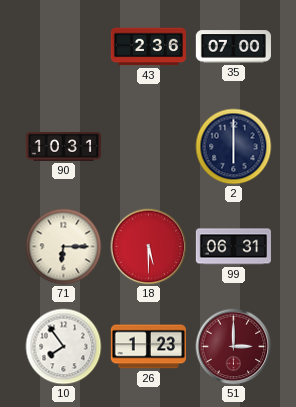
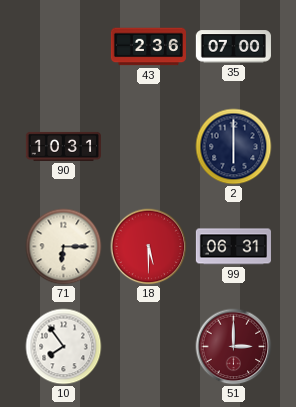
26: 1:23 -> none (148, 347)
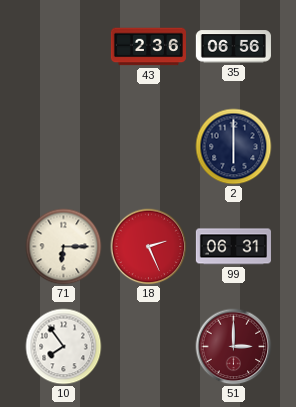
35: 07:00 -> 06:56 (233, 47)
90: 10:31 -> none (63, 146)
18: 5:30 -> 2:26 (149, 247)
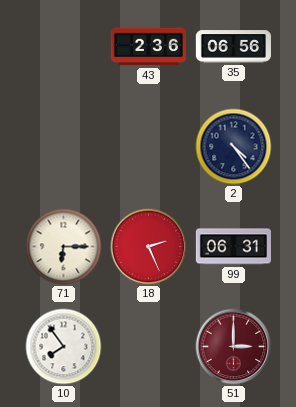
2: 6:00 -> 4:24 (234, 147)
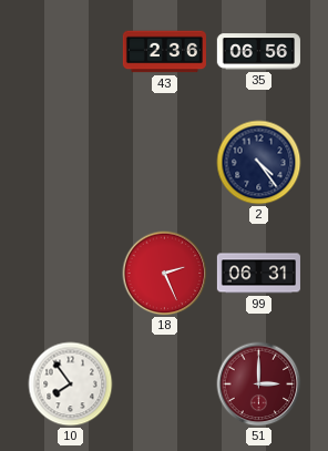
71: 6:15 -> none (64, 247)
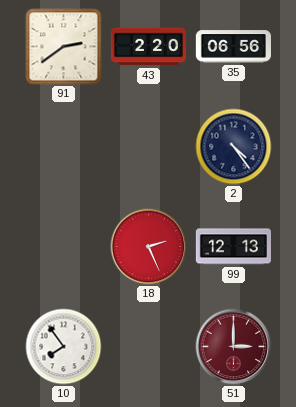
91: none -> 2:39 (64, 47)
43: 2:36 -> 2:20 (148, 47)
99: 06:31 -> 12:13 (233, 247)
